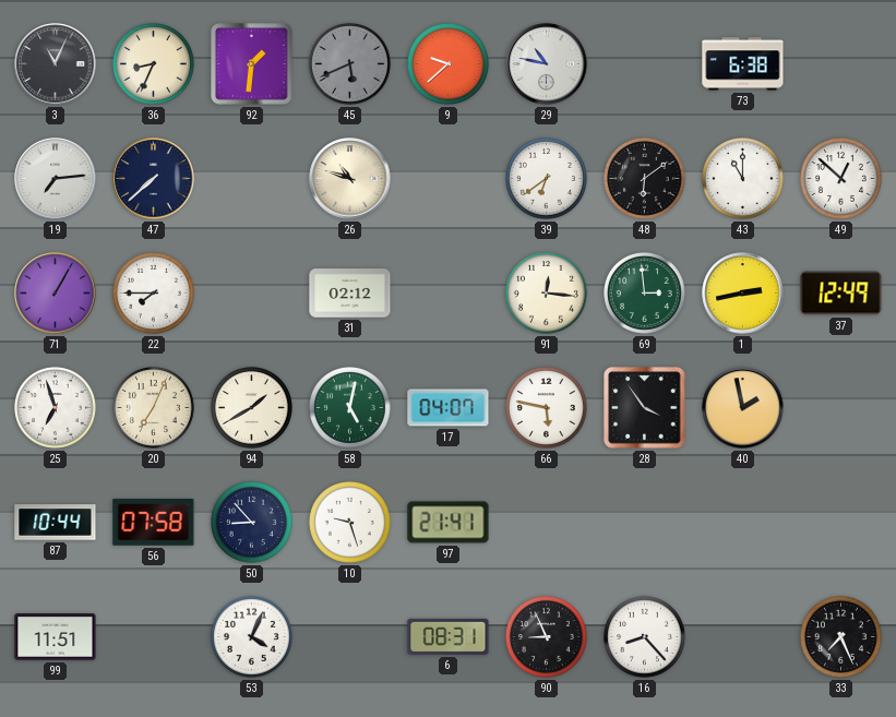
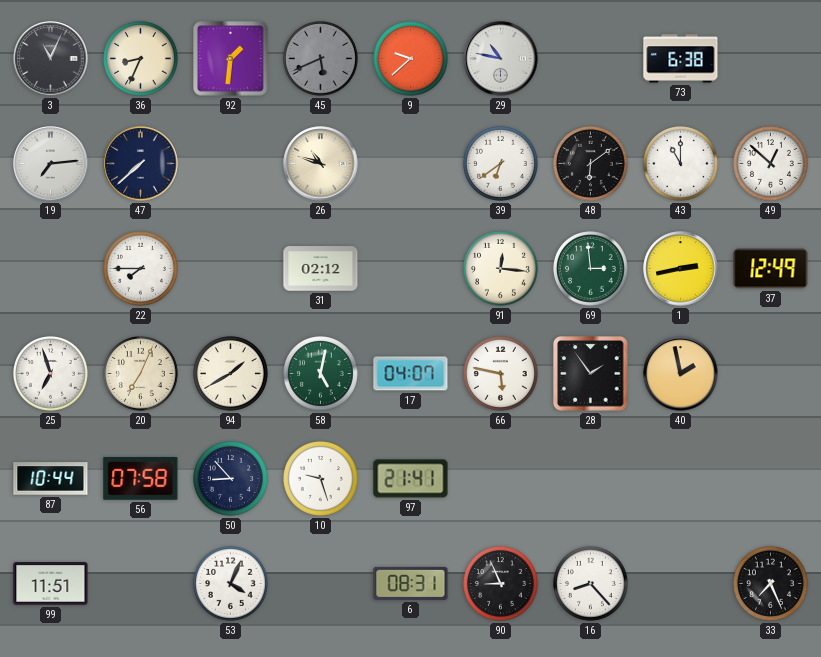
71: 1:05 -> none (56, 294)
28: 3:54 -> 1:54 (591, 374)
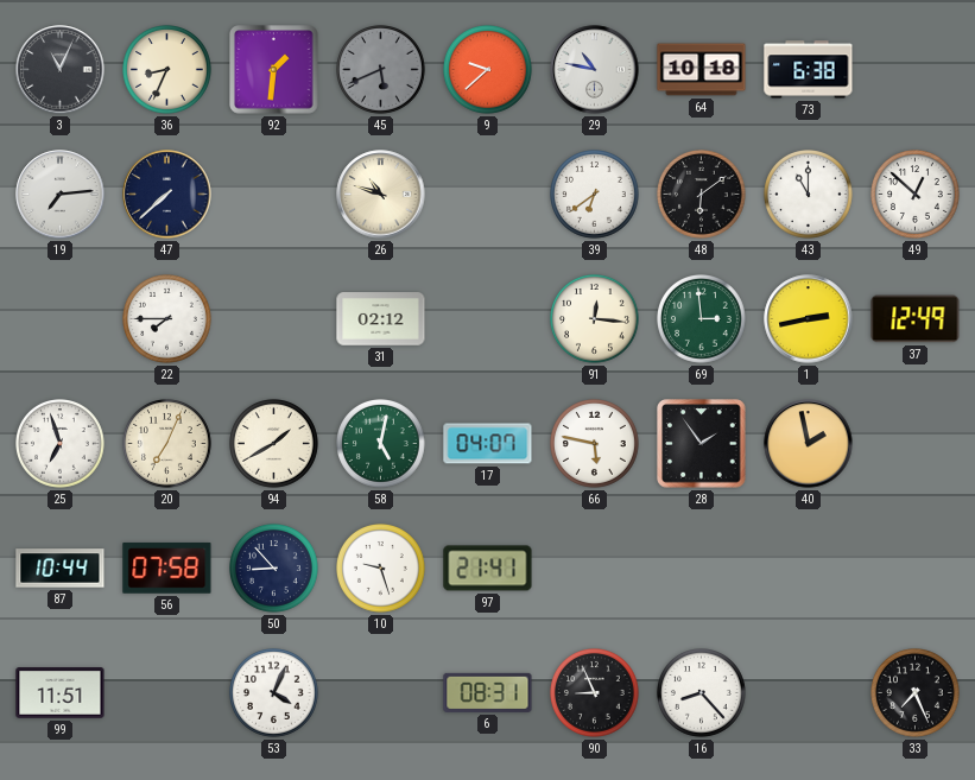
64: none -> 10:18 (702, 70)
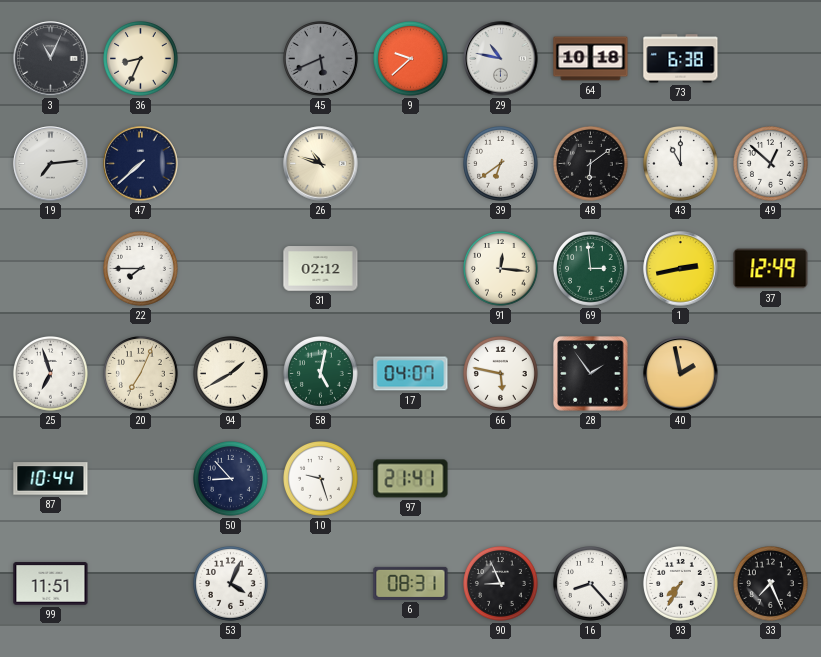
92: 1:31 -> none (274, 70)
56: 07:58 -> none (167, 567)
93: none -> 7:35 (681, 584)
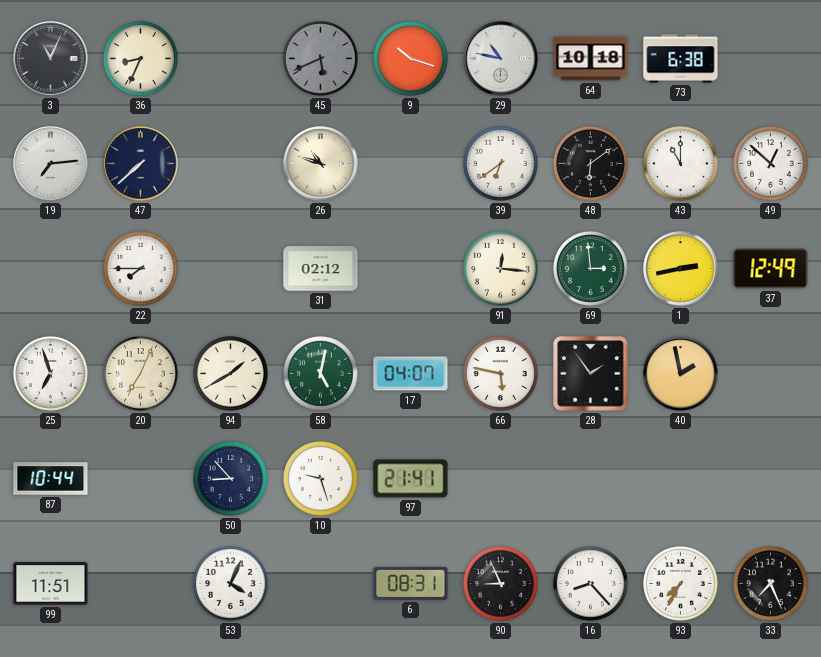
9: 9:38 -> 10:18 (411, 59)
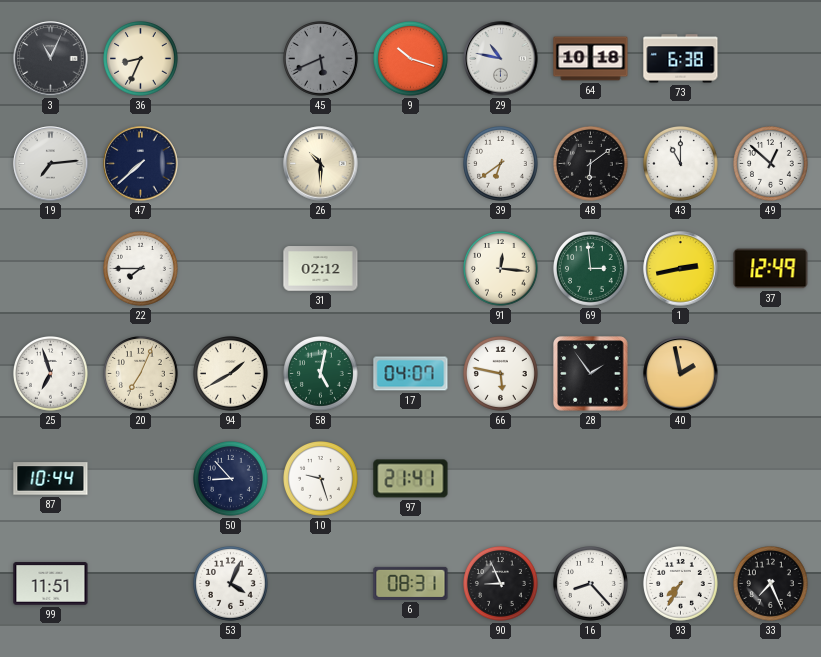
26: 10:48 -> 10:30 (321, 164)
